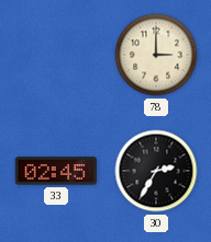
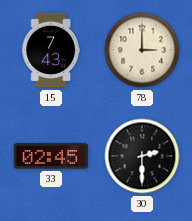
15: none -> 7:43 (51, 50)
30: 2:35 -> 2:30 (142, 156)
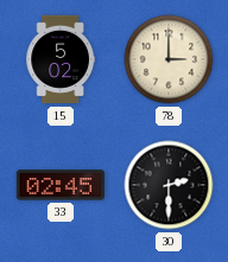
15: 7:43 -> 5:02 (61, 59)
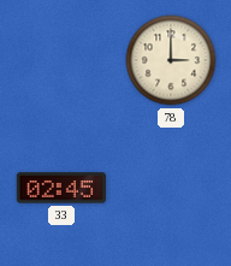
15: 5:02 -> none (61, 59)
30: 2:30 -> none (169, 185)
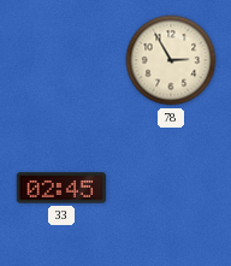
78: 3:00 -> 2:55 (171, 60)
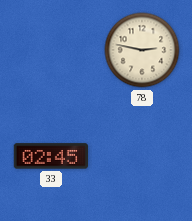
78: 2:55 -> 2:47 (142, 50)
